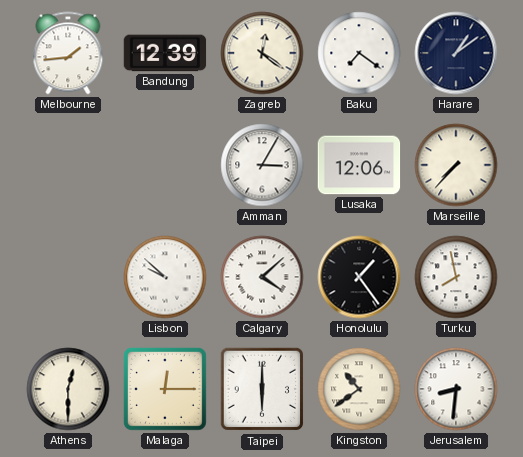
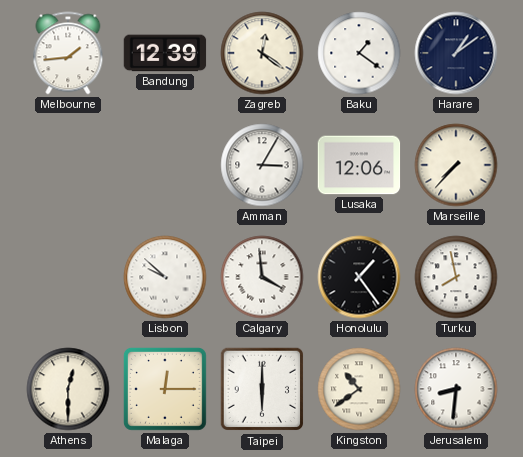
Baku: 7:21 -> 1:21 (359, 53)
Calgary: 4:08 -> 3:59 (262, 277)
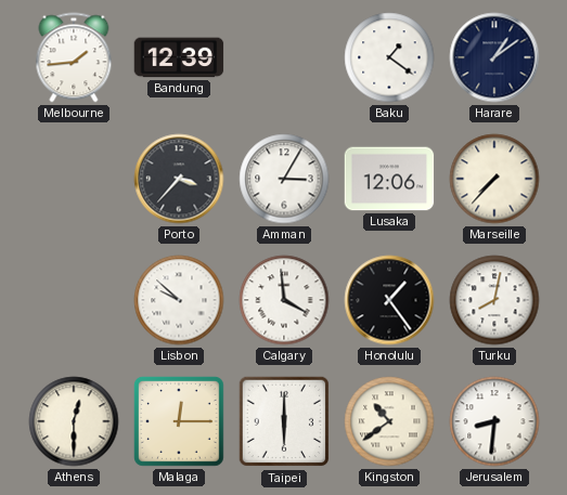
Zagreb: 12:21 -> none (262, 53)
Porto: none -> 3:37 (179, 179)
Turku: 7:58 -> 8:02 (494, 300)
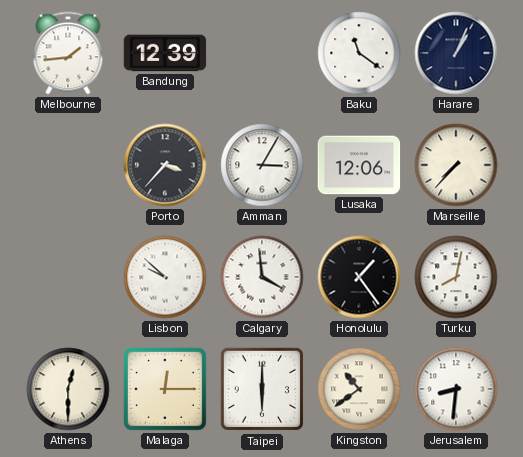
Baku: 1:21 -> 11:21 (359, 53)
Harare: 1:09 -> 1:04 (456, 53)
